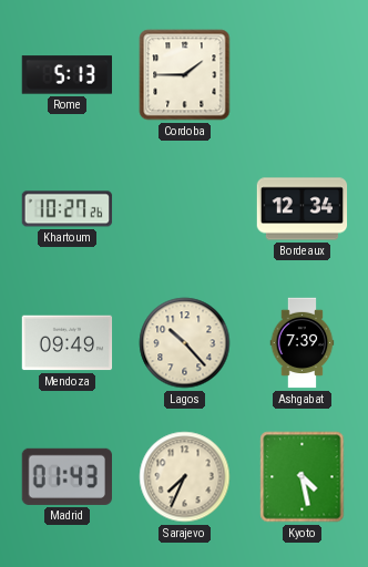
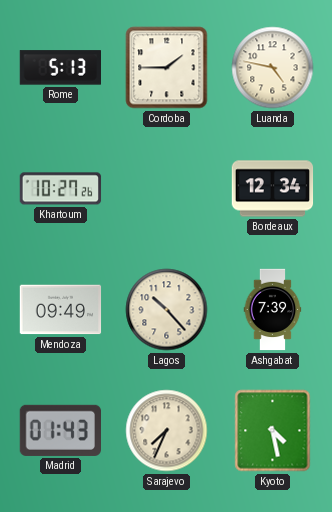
Luanda: none -> 4:47 (273, 68)
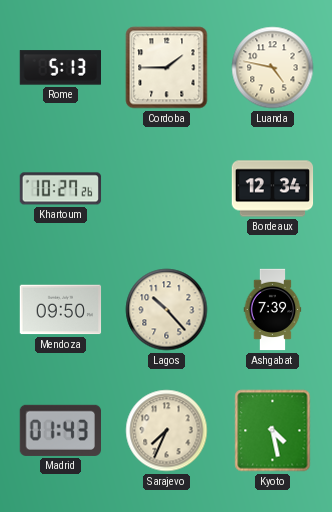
Mendoza: 09:49 -> 09:50 (61, 310)
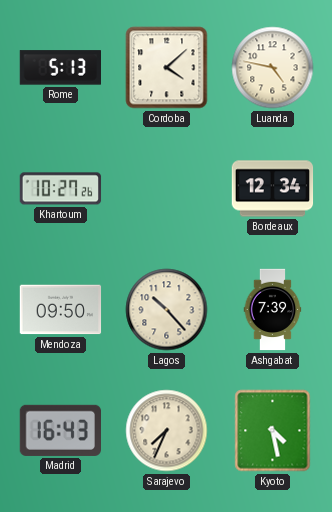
Cordoba: 1:45 -> 4:08 (167, 68)
Madrid: 01:43 -> 16:43 (60, 430)
